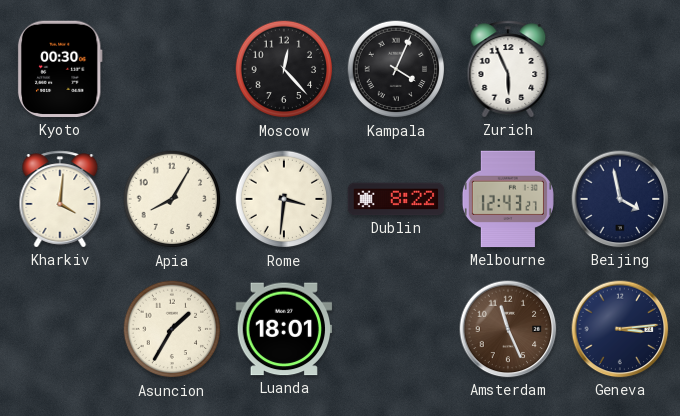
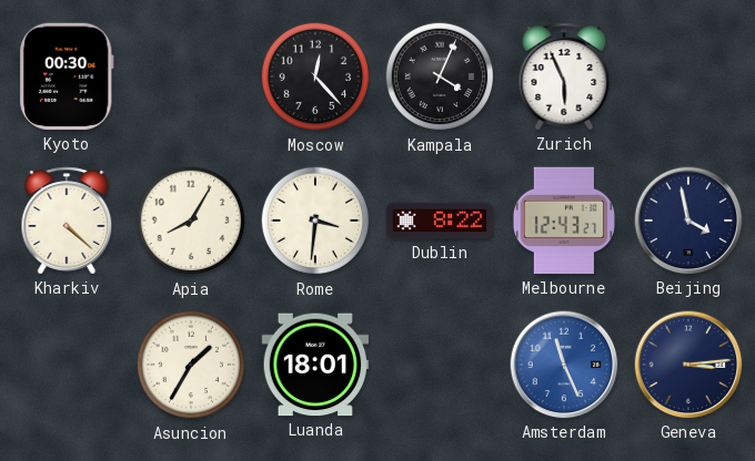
Kharkiv: 4:01 -> 4:22 (67, 221)
Amsterdam dial: brown -> blue (564, 365)
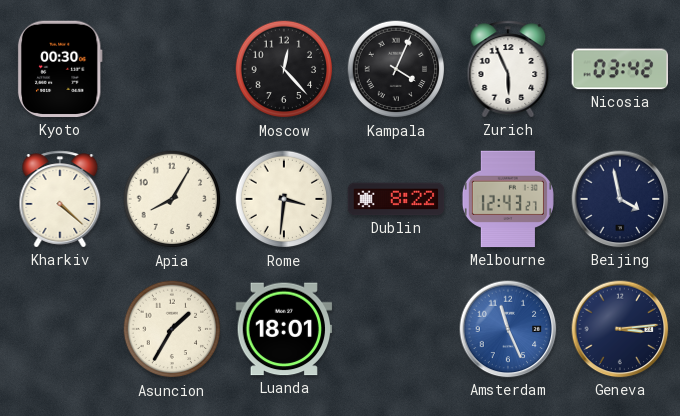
Nicosia: none -> 03:42 (619, 69)
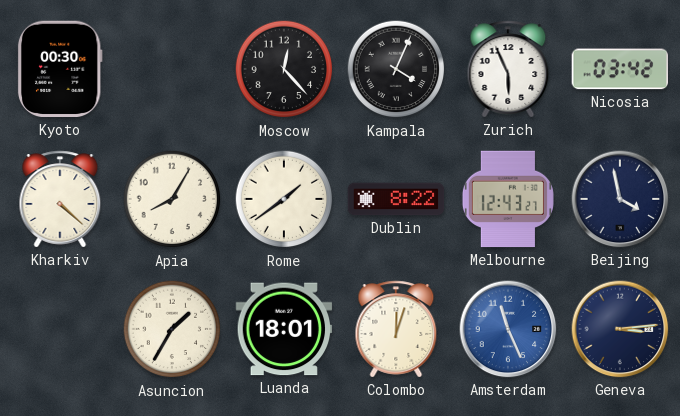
Rome: 3:31 -> 1:39 (284, 199)
Colombo: none -> 12:03 (396, 329)
